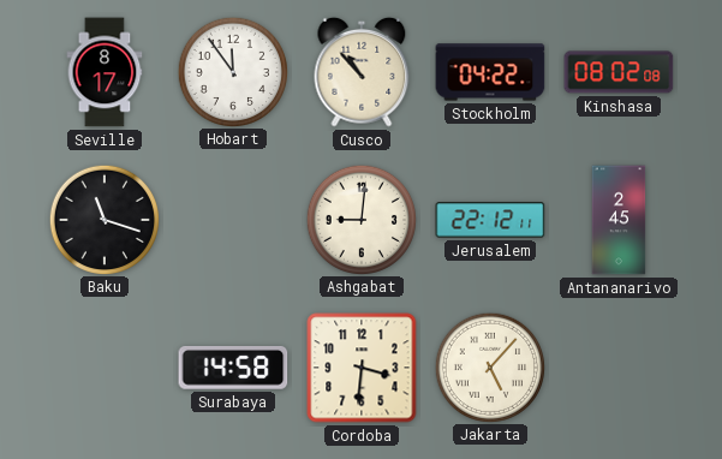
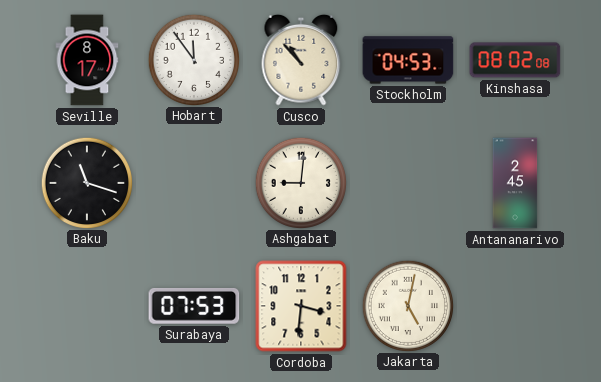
Stockholm: 04:22 -> 04:53 (408, 60)
Jerusalem: 22:12 -> none (490, 220)
Surabaya: 14:58 -> 07:53 (194, 306)
Jakarta: 5:07 -> 5:02 (407, 305)
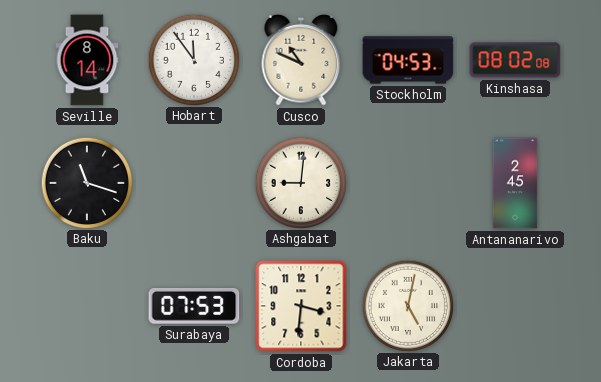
Seville: 8:17 -> 8:14 (87, 60)
Cusco: 10:53 -> 10:49 (301, 60)
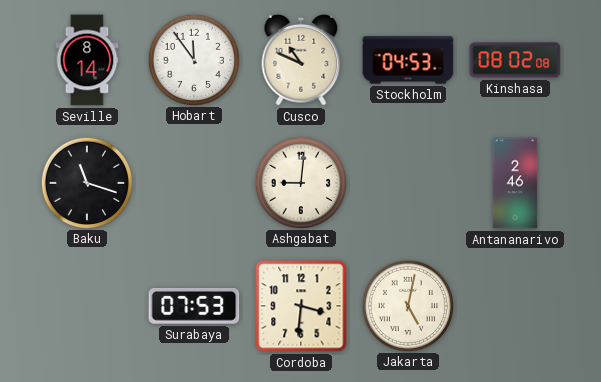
Antananarivo: 2:45 -> 2:46 (515, 183)
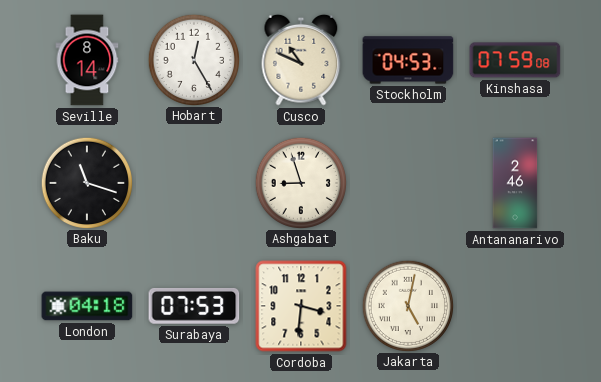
Hobart: 11:54 -> 12:25 (193, 59)
Kinshasa: 08:02 -> 07:59 (515, 60)
Ashgabat: 9:01 -> 8:57 (300, 182)
London: none -> 04:18 (87, 306)
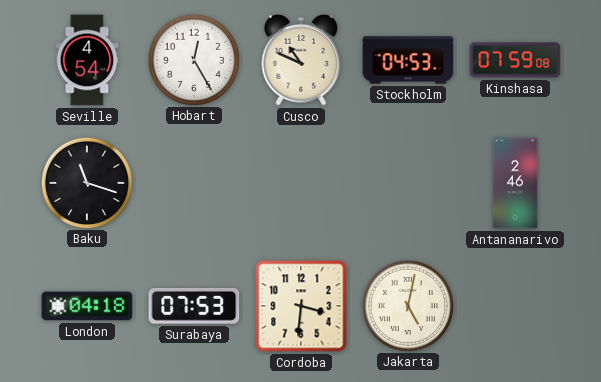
Seville: 8:14 -> 4:54 (87, 60)
Ashgabat: 8:57 -> none (300, 182)
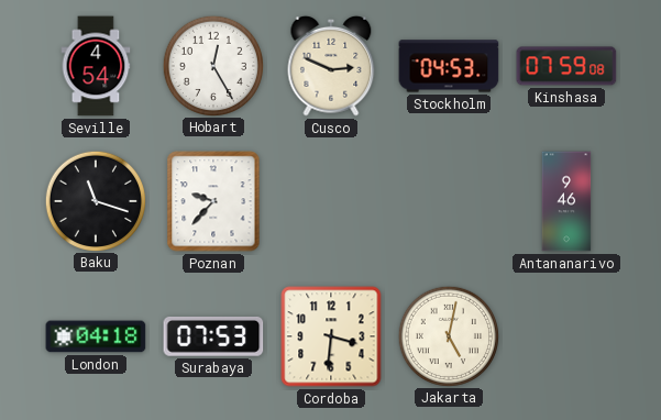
Cusco: 10:49 -> 2:49 (331, 66)
Poznan: none -> 9:37 (213, 201)
Antananarivo: 2:46 -> 9:46 (566, 201)
